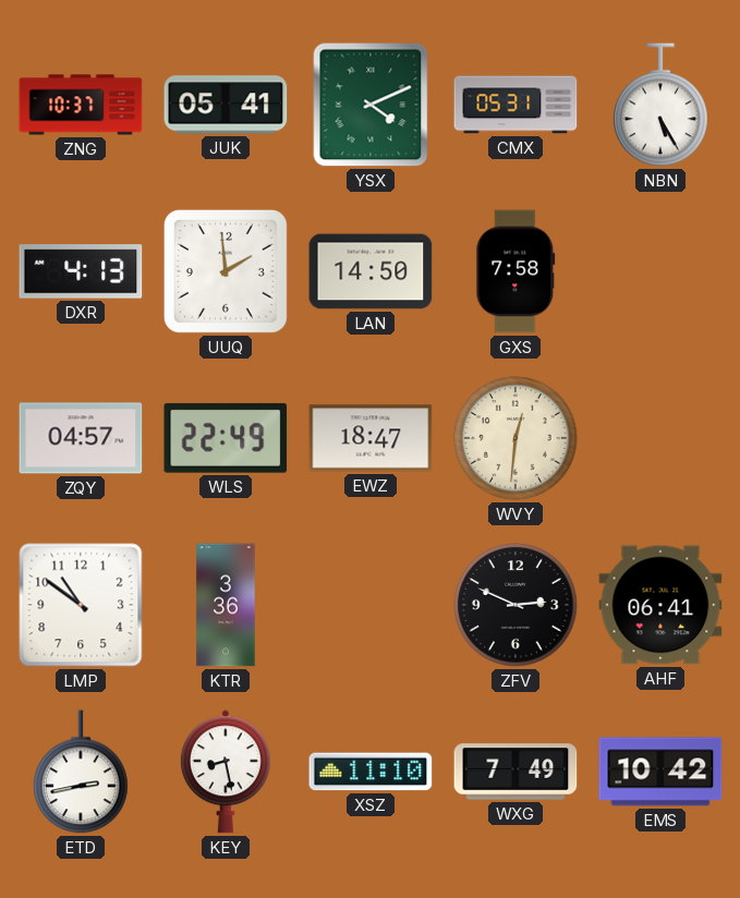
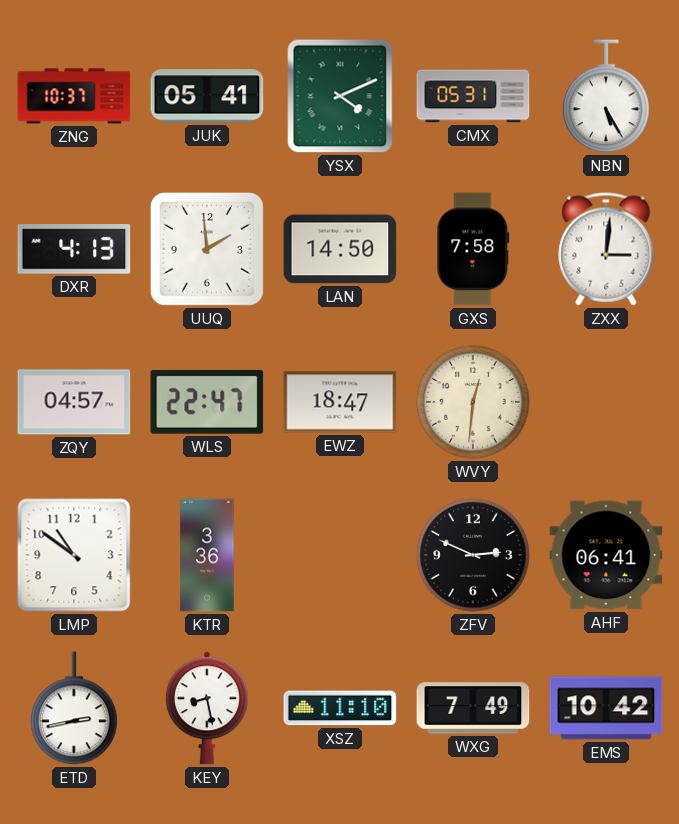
ZXX: none -> 3:01 (606, 249)
WLS: 22:49 -> 22:47 (207, 402)
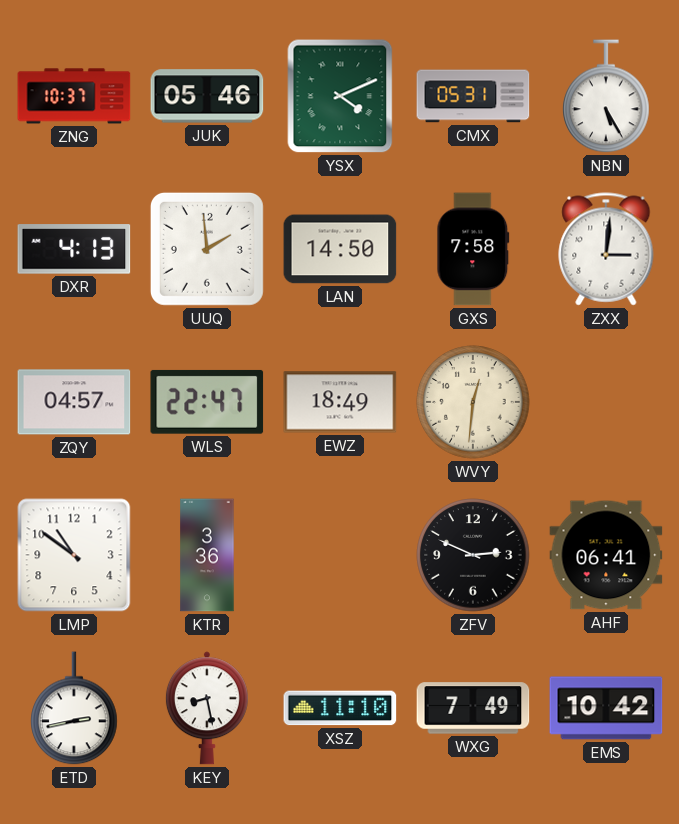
JUK: 05:41 -> 05:46 (207, 96)
EWZ: 18:47 -> 18:49 (340, 402)
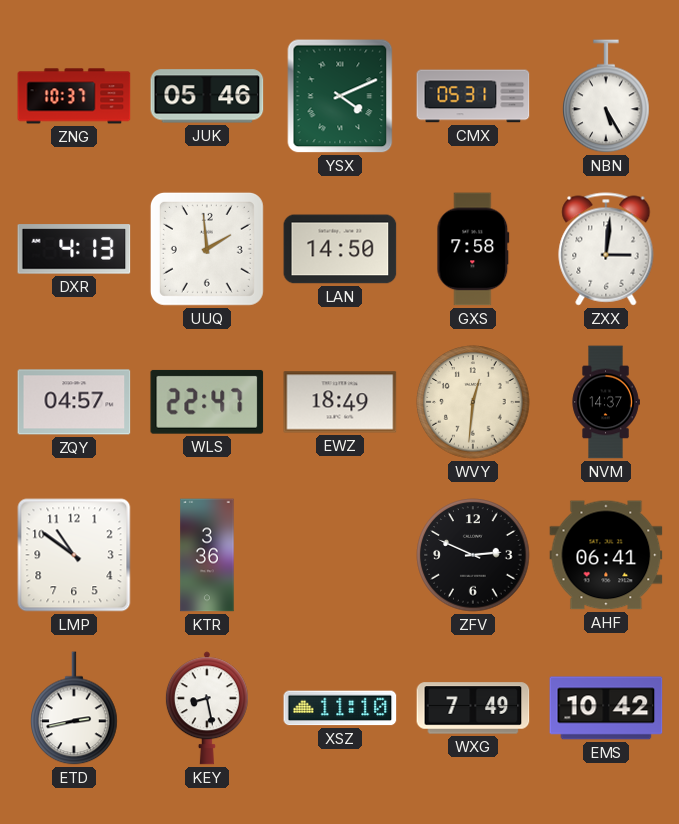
NVM: none -> 14:37 (606, 402)
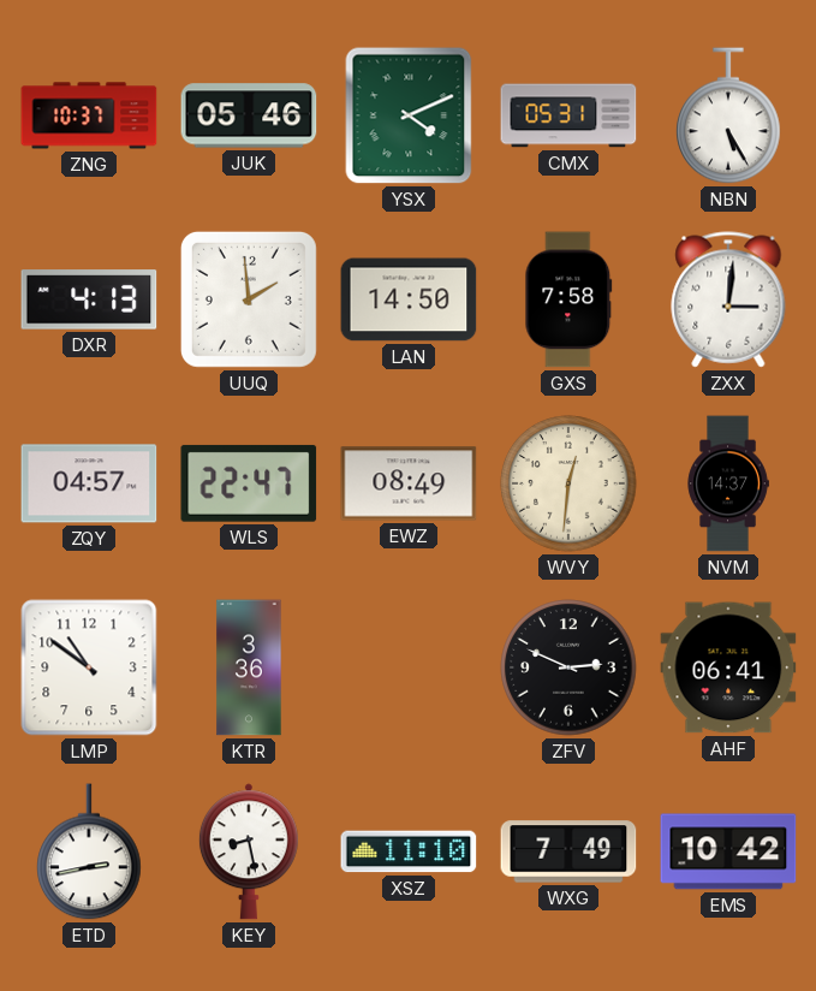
EWZ: 18:49 -> 08:49 (409, 483)
